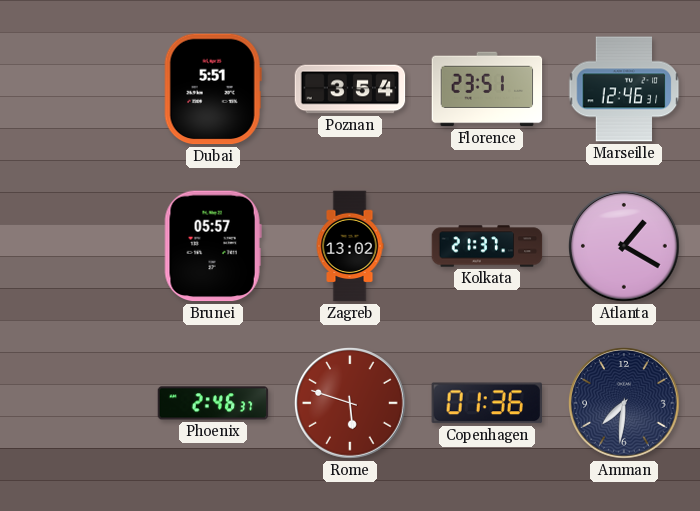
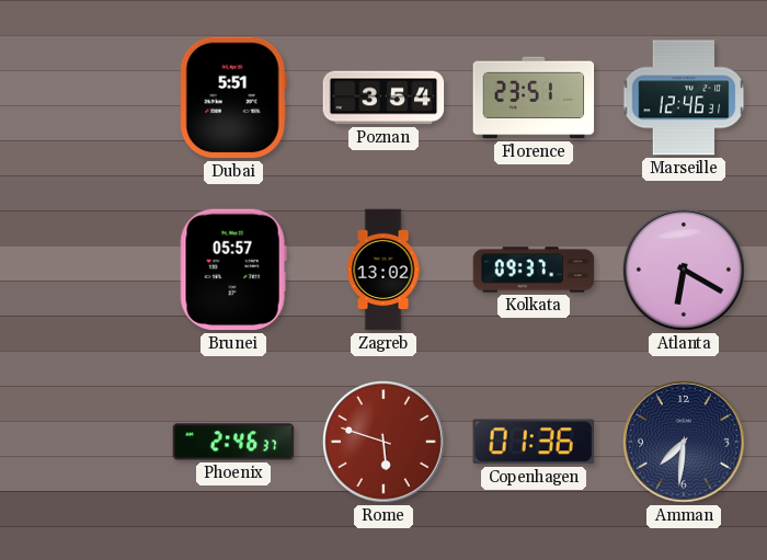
Kolkata: 21:37 -> 09:37 (534, 270)
Atlanta: 1:20 -> 6:20 (685, 271)
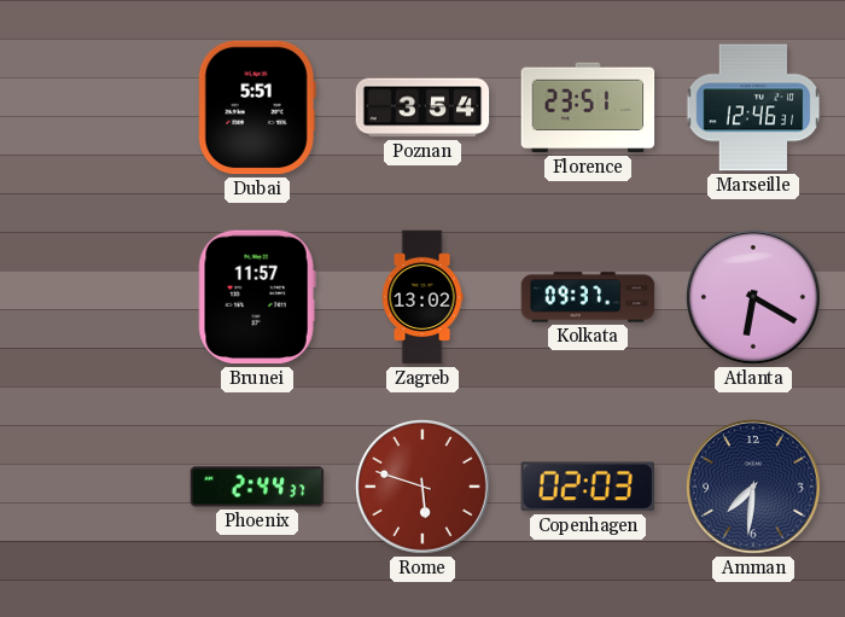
Brunei: 05:57 -> 11:57 (257, 297)
Phoenix: 2:46 -> 2:44 (257, 487)
Copenhagen: 01:36 -> 02:03 (587, 487)
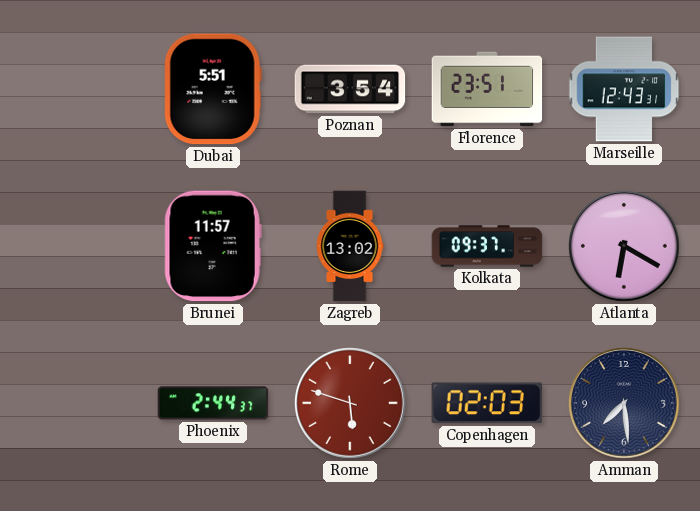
Marseille: 12:46 -> 12:43 (624, 89)
Amman: 7:31 -> 7:29 (625, 404)
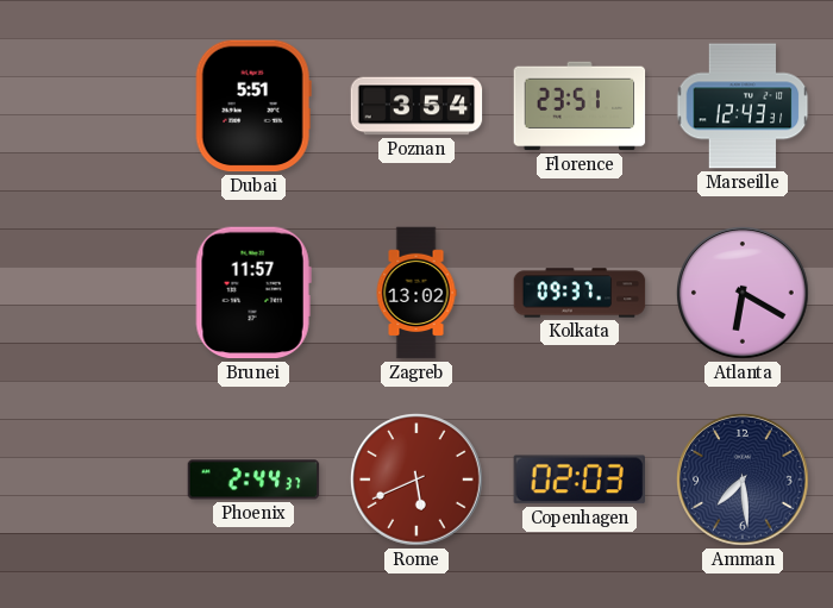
Rome: 5:48 -> 5:41 (418, 481)
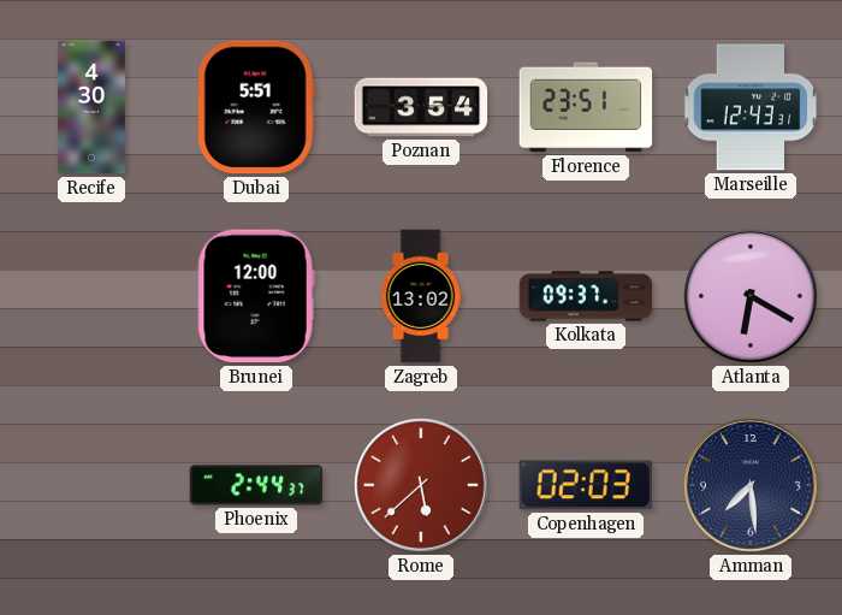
Recife: none -> 4:30 (91, 107)
Brunei: 11:57 -> 12:00 (256, 296)
Rome: 5:41 -> 5:38 (422, 486)
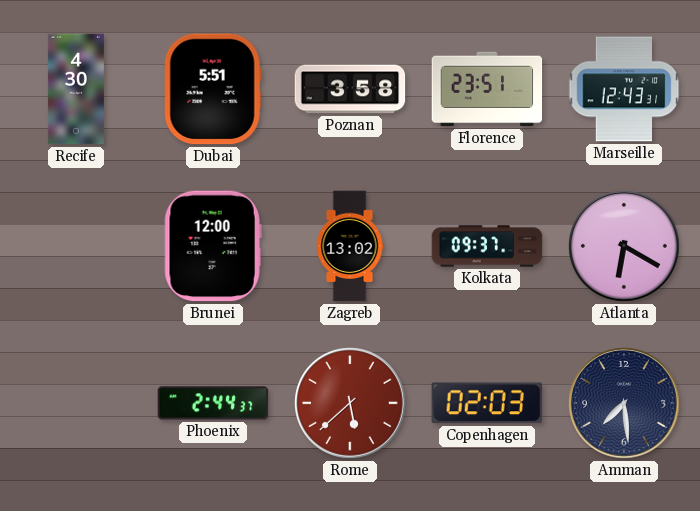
Poznan: 3:54 -> 3:58 (350, 89)
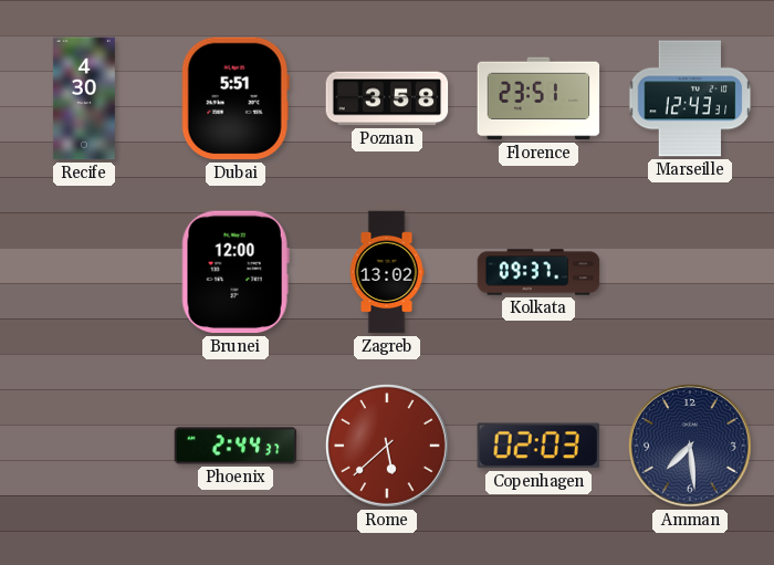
Atlanta: 6:20 -> none (625, 247)
